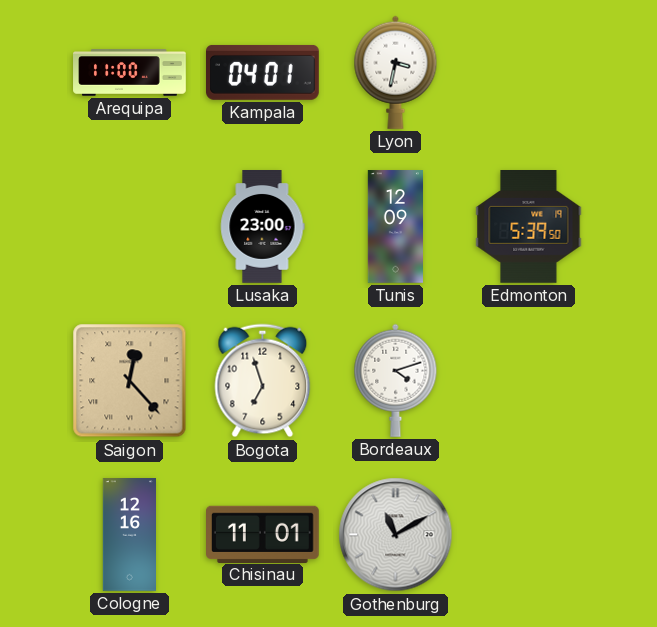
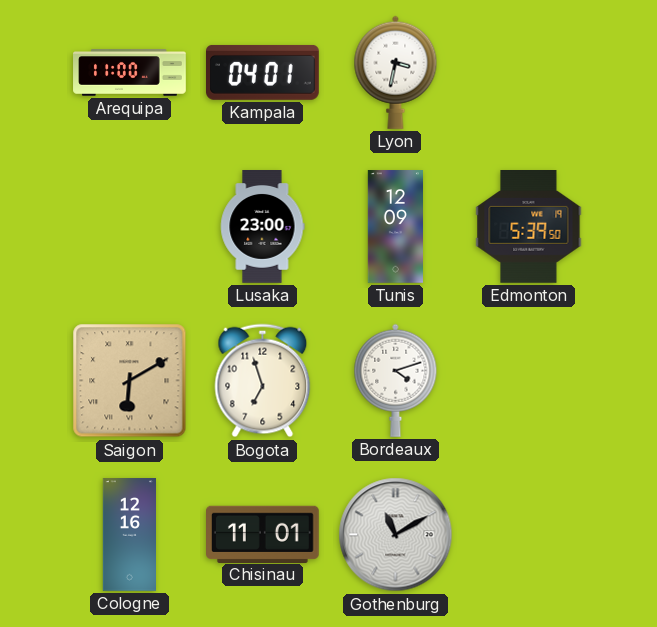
Saigon: 12:23 -> 6:10 (130, 381)
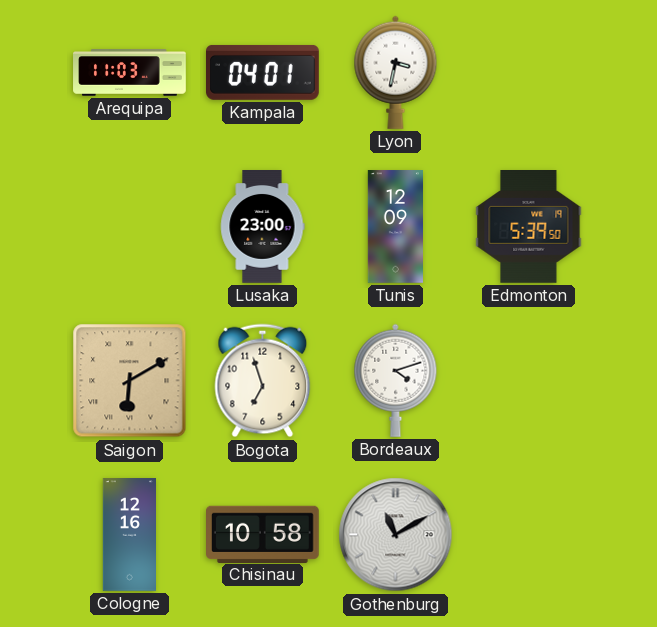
Arequipa: 11:00 -> 11:03 (130, 73)
Chisinau: 11:01 -> 10:58 (263, 534)
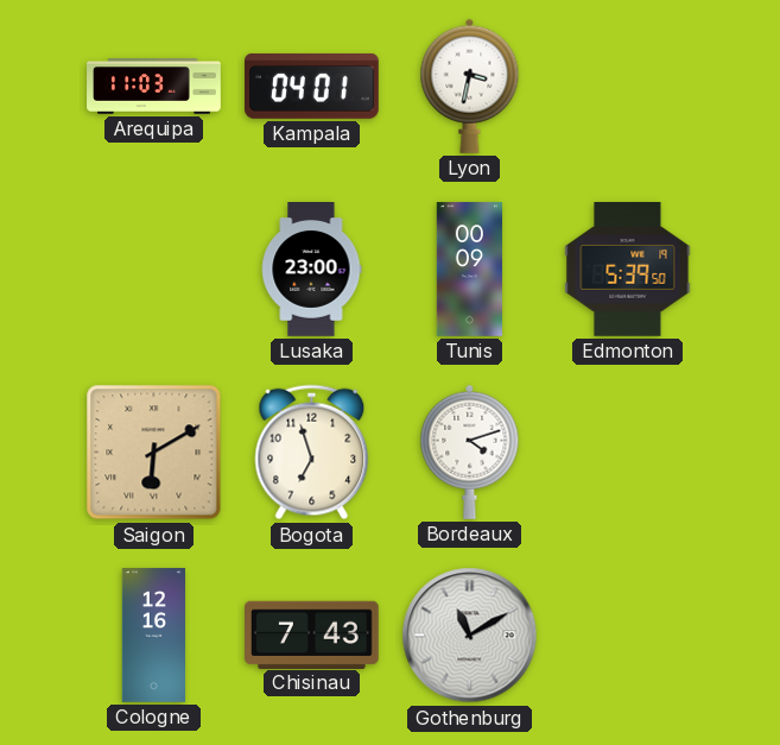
Tunis: 12:09 -> 00:09 (469, 270)
Chisinau: 10:58 -> 7:43 (312, 634)
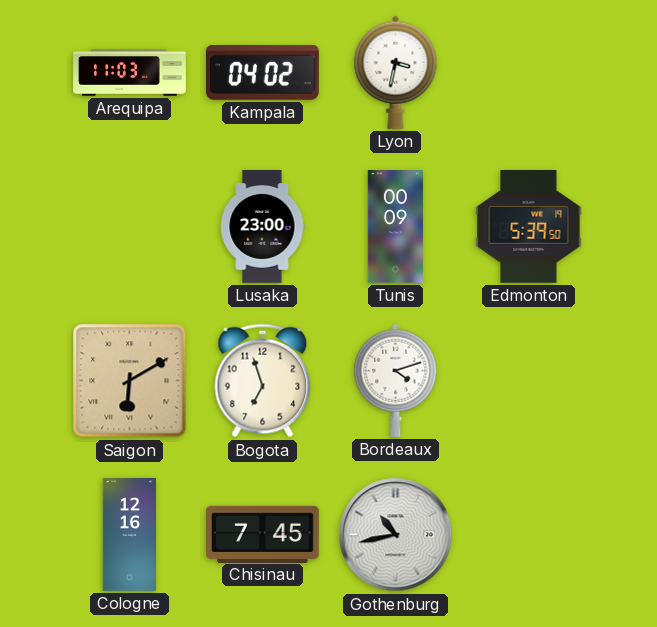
Kampala: 04:01 -> 04:02 (263, 73)
Chisinau: 7:43 -> 7:45 (263, 534)
Gothenburg: 11:10 -> 10:43 (396, 535)
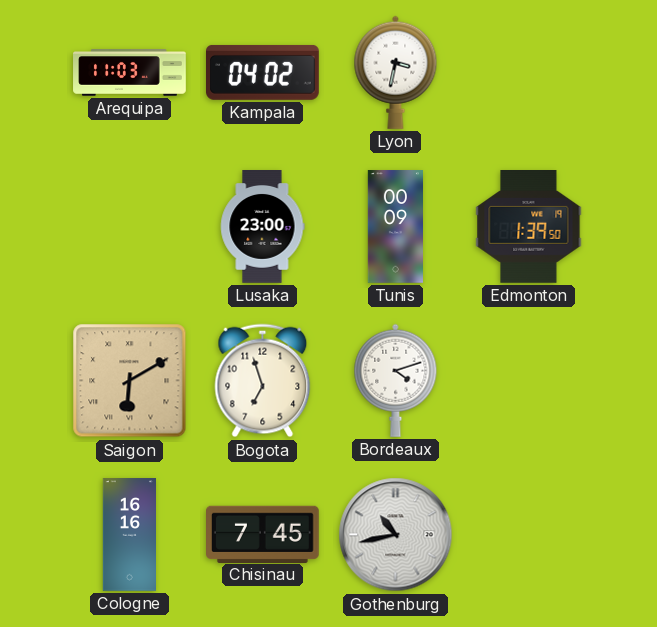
Edmonton: 5:39 -> 1:39 (529, 227)
Cologne: 12:16 -> 16:16 (129, 535)
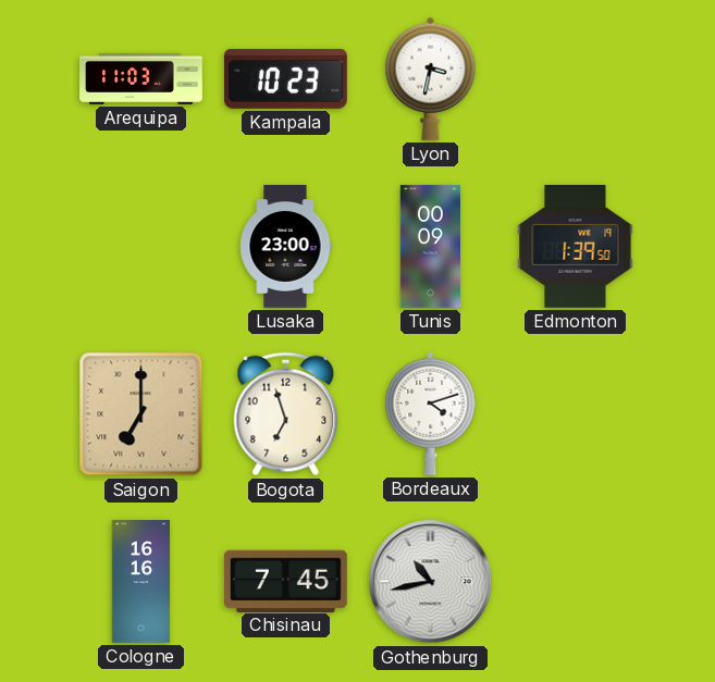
Kampala: 04:02 -> 10:23 (286, 79)
Saigon: 6:10 -> 7:00 (141, 414)
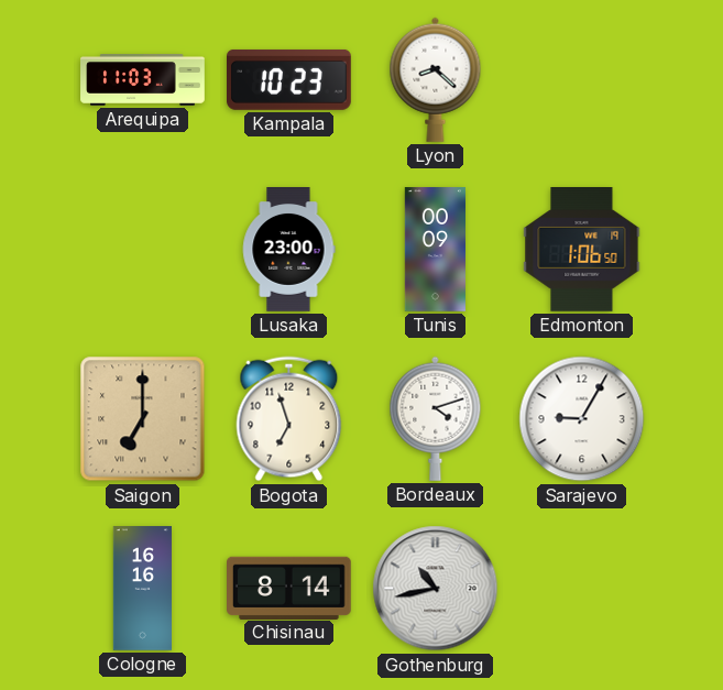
Lyon: 3:32 -> 8:22 (436, 79)
Edmonton: 1:39 -> 1:06 (582, 250)
Sarajevo: none -> 9:05 (582, 419)
Chisinau: 7:45 -> 8:14 (289, 588)
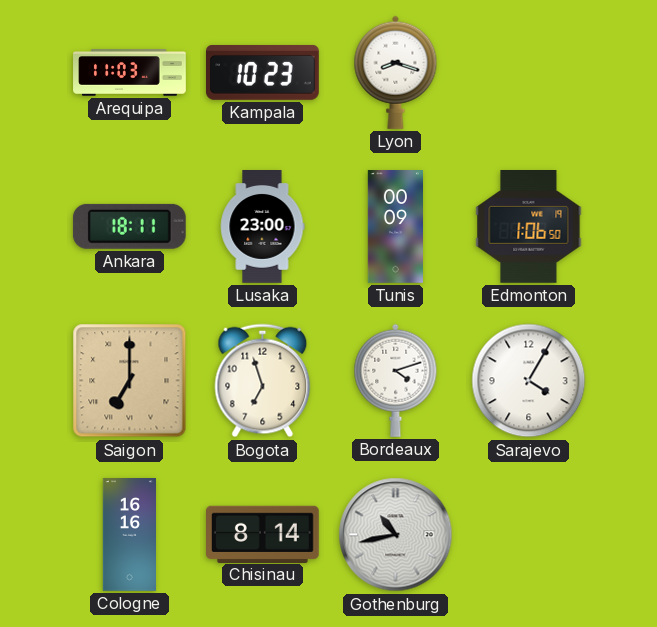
Lyon: 8:22 -> 8:18 (396, 72)
Ankara: none -> 18:11 (129, 226)
Sarajevo: 9:05 -> 4:05 (529, 381)
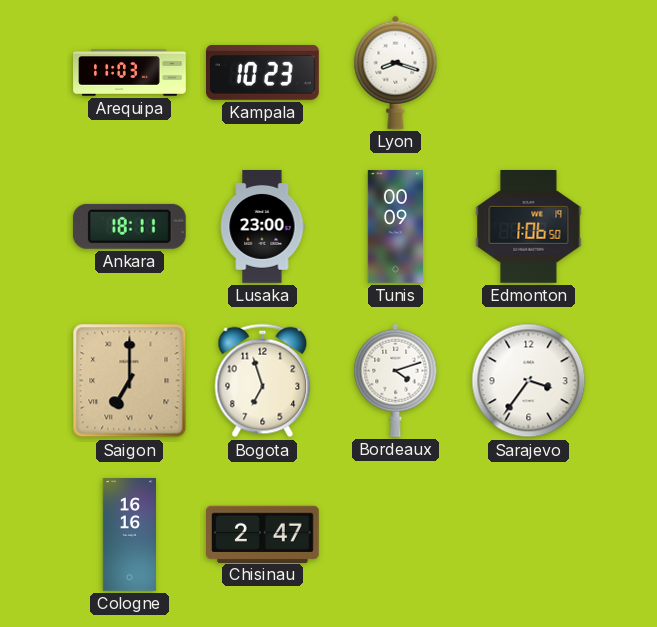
Sarajevo: 4:05 -> 3:36 (529, 381)
Chisinau: 8:14 -> 2:47 (263, 534)
Gothenburg: 10:43 -> none (396, 535)
